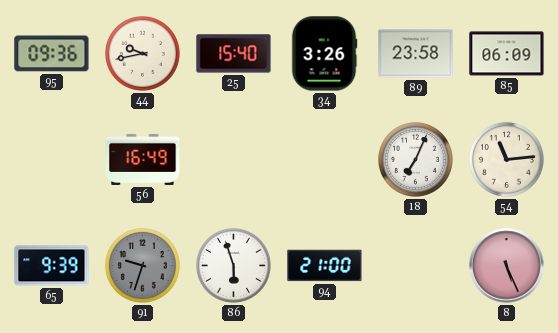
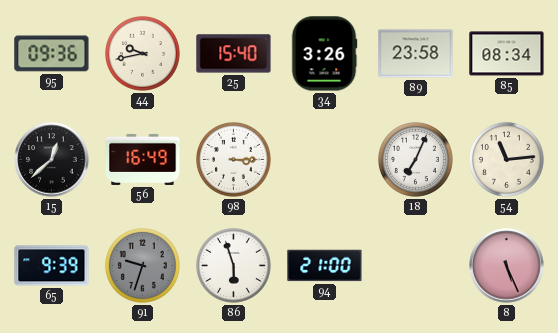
85: 06:09 -> 08:34 (507, 54)
15: none -> 12:38 (52, 160)
98: none -> 3:15 (233, 159)
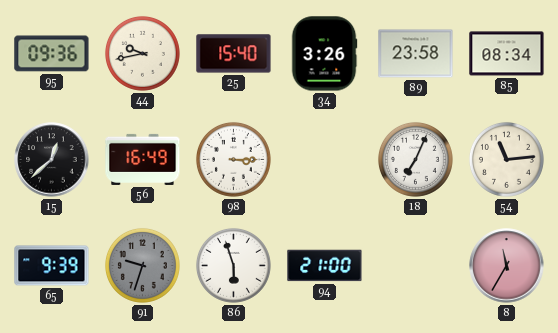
8: 5:26 -> 11:35 (507, 266)
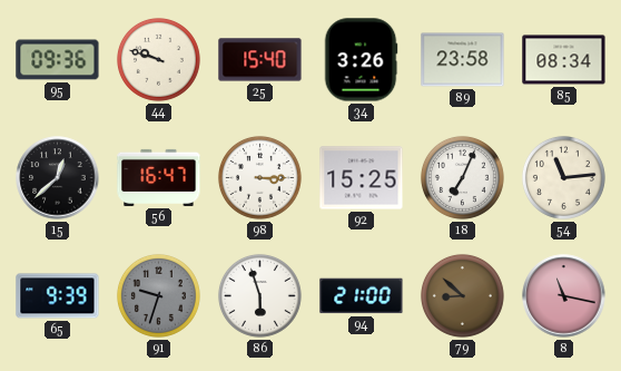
44: 9:43 -> 9:48 (158, 59)
56: 16:49 -> 16:47 (159, 177)
92: none -> 15:25 (362, 178)
79: none -> 8:52 (462, 295)
8: 11:35 -> 11:17 (564, 296)
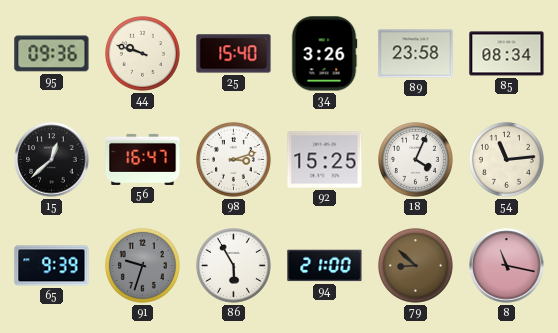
98: 3:15 -> 3:12 (233, 159)
18: 7:04 -> 4:04 (415, 159)
86: 5:57 -> 5:55 (233, 265)
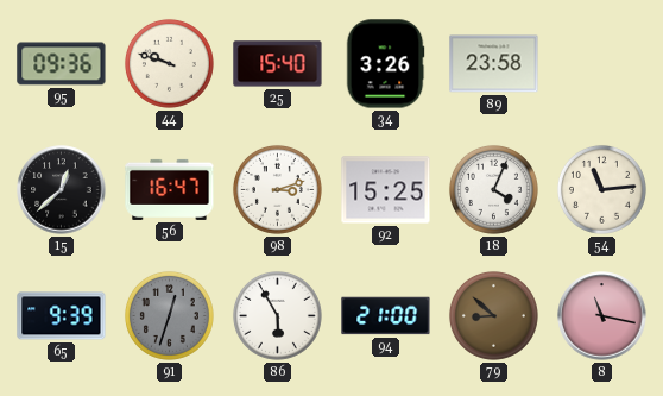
85: 08:34 -> none (507, 54)
91: 9:33 -> 12:33 (169, 315)
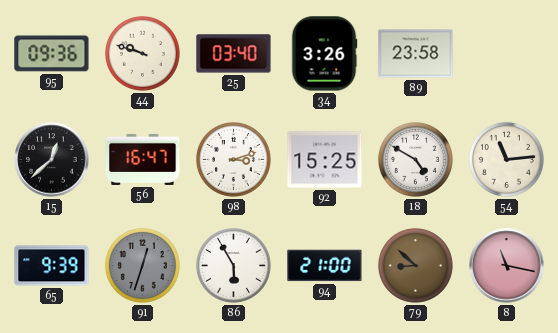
25: 15:40 -> 03:40 (234, 54)
18: 4:04 -> 4:50 (415, 159)
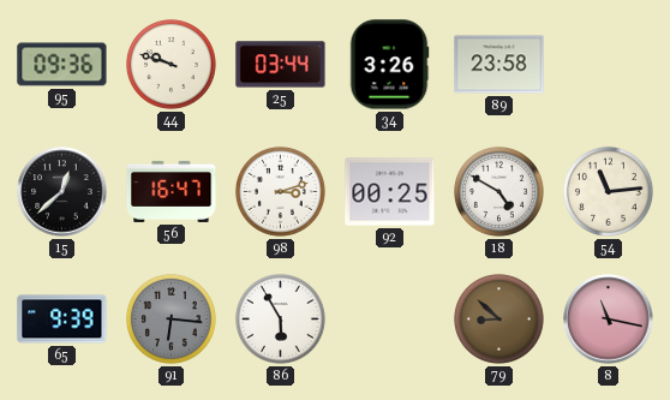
25: 03:40 -> 03:44 (281, 65)
92: 15:25 -> 00:25 (390, 192)
91: 12:33 -> 6:16 (171, 318)
94: 21:00 -> none (325, 266)
